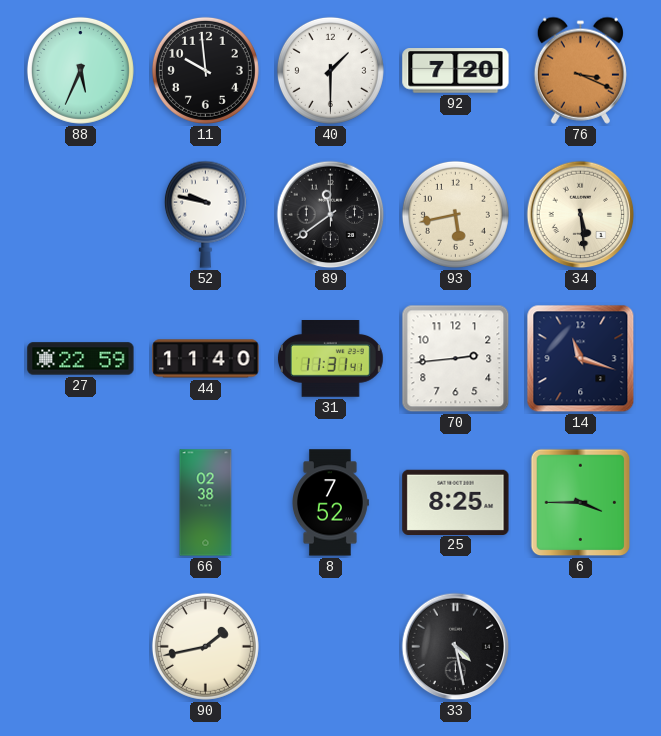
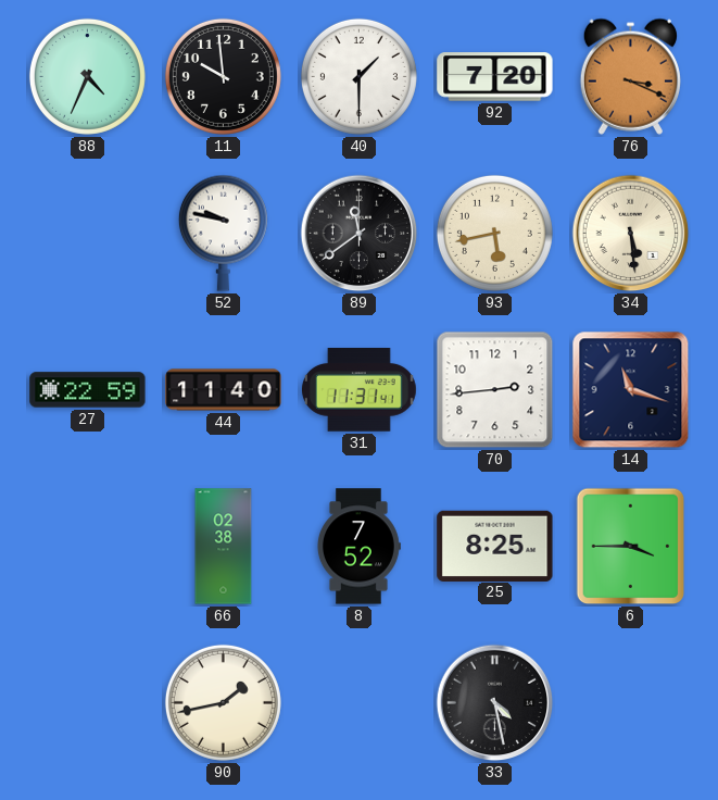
88: 5:34 -> 4:34 (87, 76)
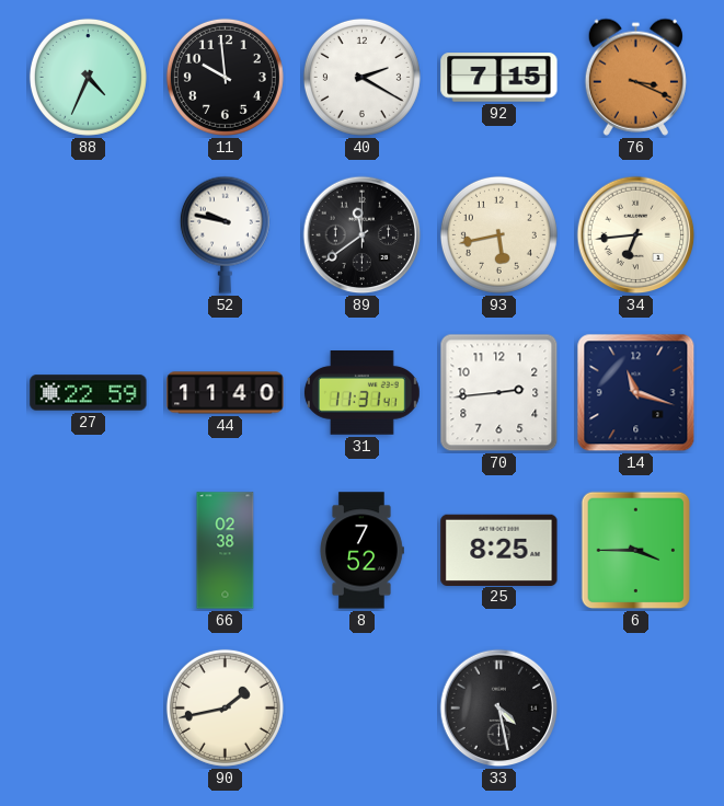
40: 1:30 -> 2:20 (361, 77)
92: 7:20 -> 7:15 (499, 78)
34: 5:29 -> 6:44 (636, 235)
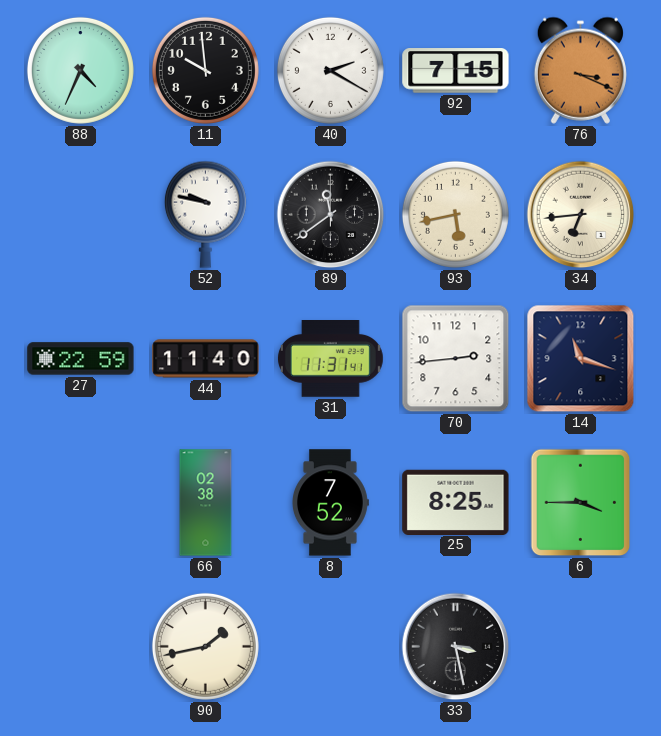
33: 4:28 -> 3:28 (456, 647)
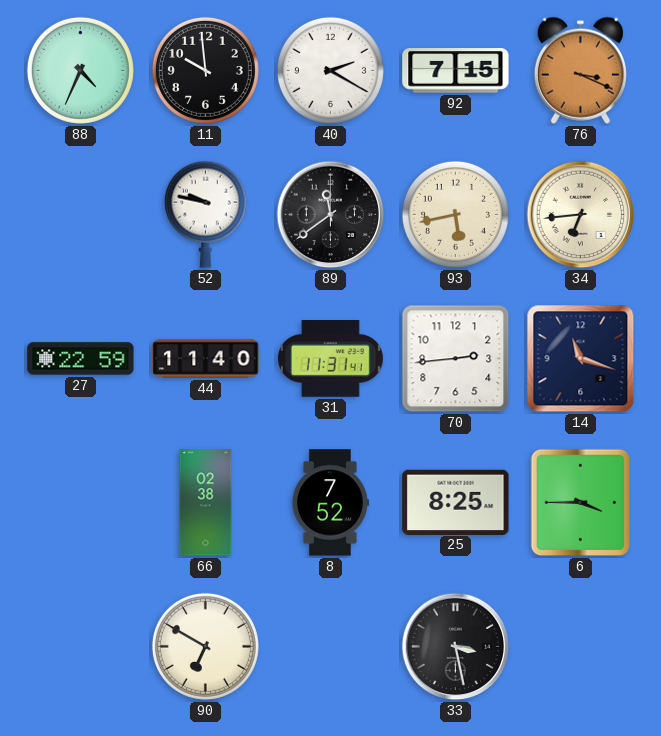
90: 1:43 -> 6:50 (205, 646)
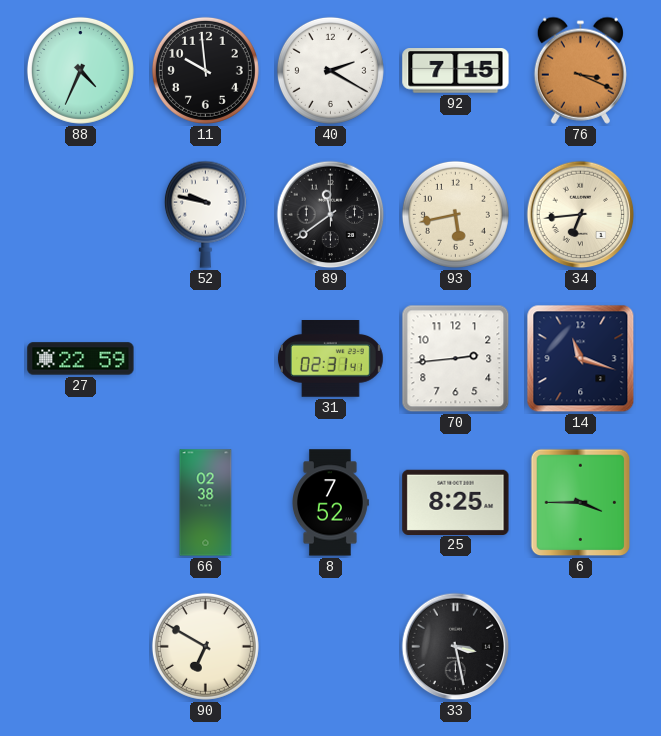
44: 11:40 -> none (206, 359)
31: 11:31 -> 02:31 (330, 359)
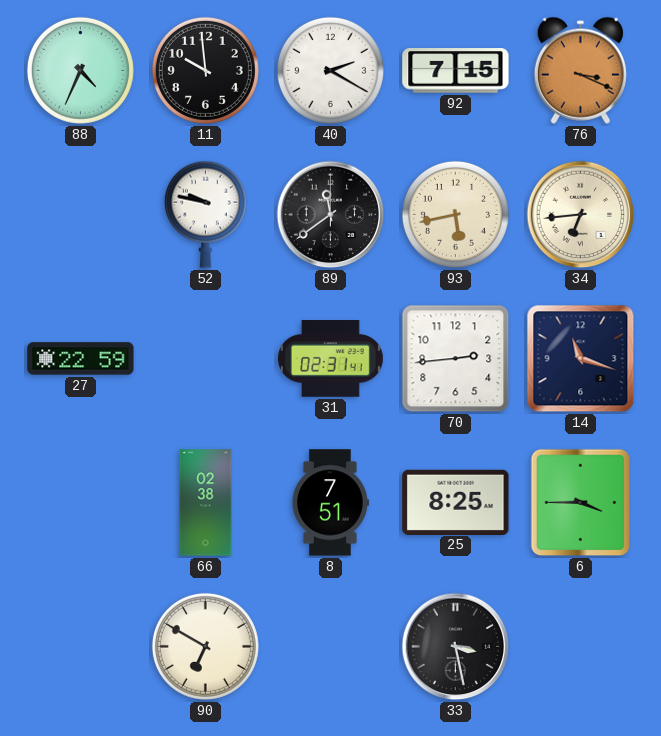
8: 7:52 -> 7:51 (330, 503)
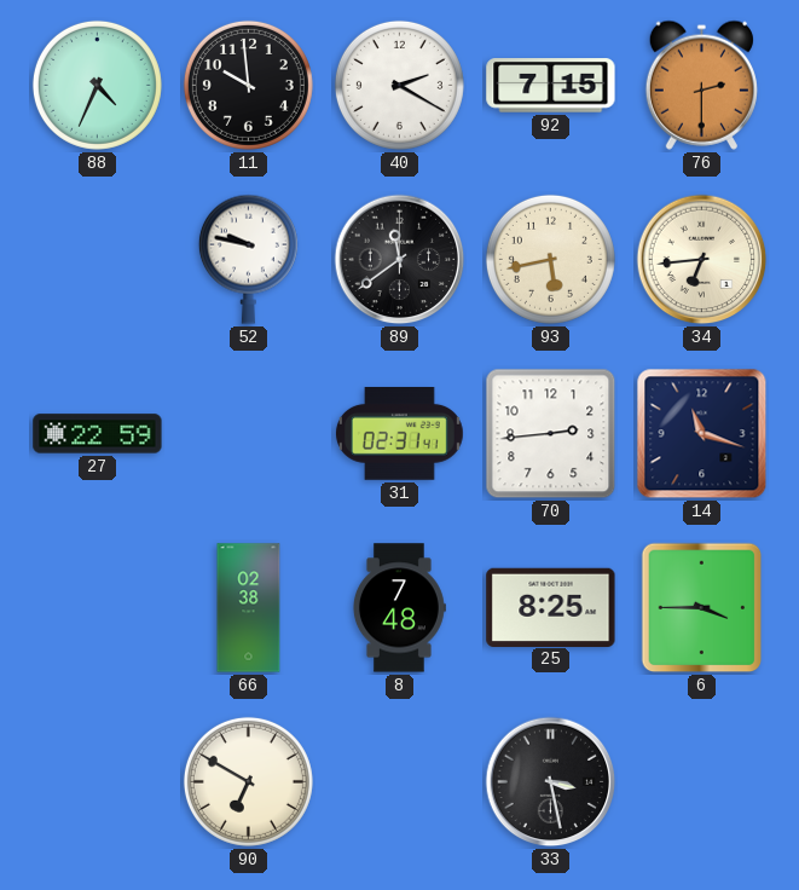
76: 3:19 -> 2:30 (701, 85)
8: 7:51 -> 7:48 (399, 608)
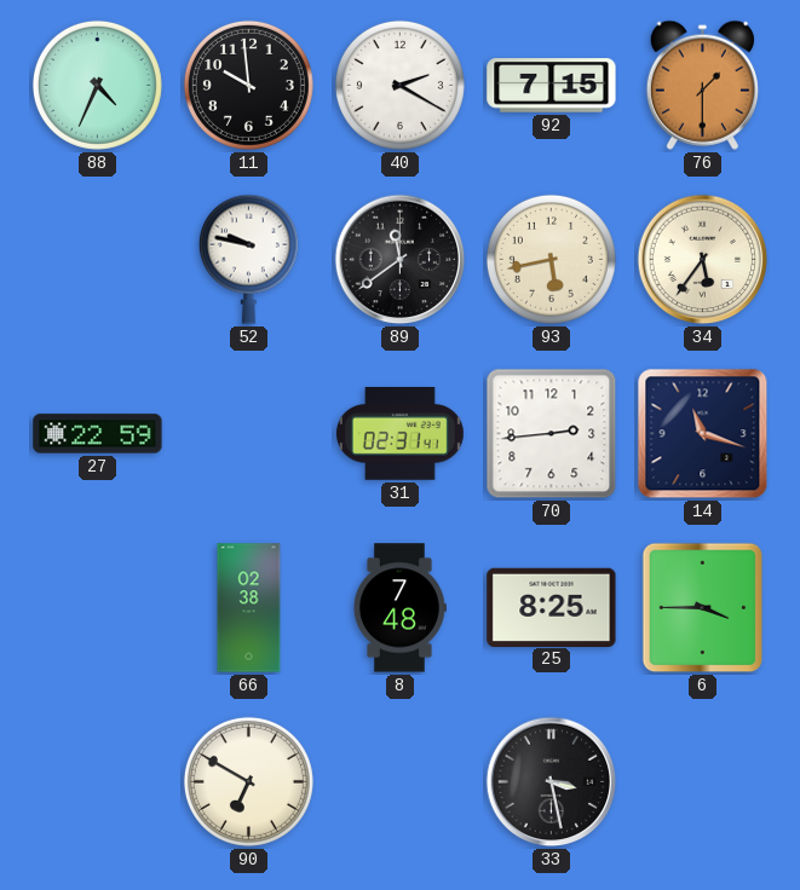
76: 2:30 -> 1:30 (702, 85)
34: 6:44 -> 5:36 (703, 260)
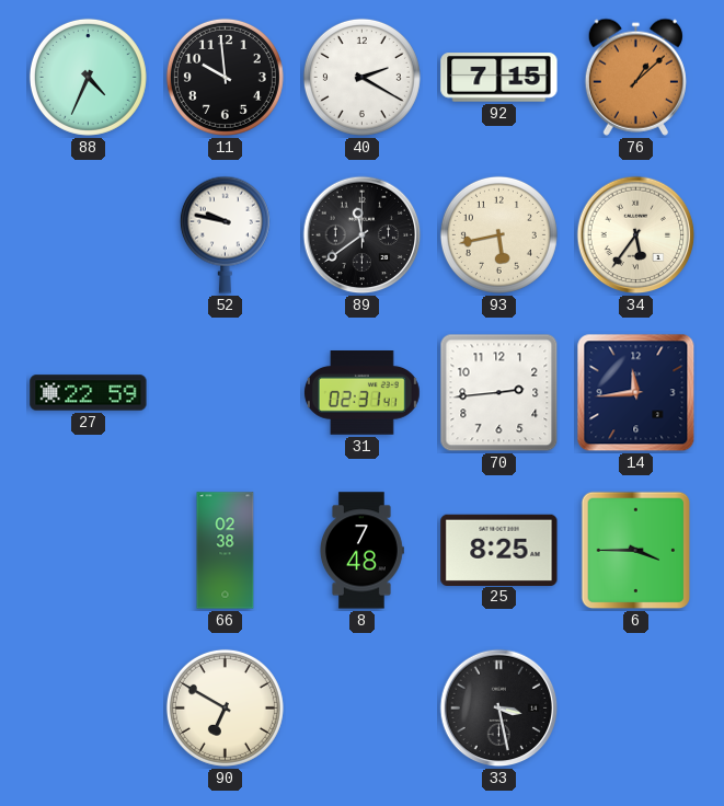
76: 1:30 -> 1:08 (635, 77)
14: 11:18 -> 11:44 (636, 393)
